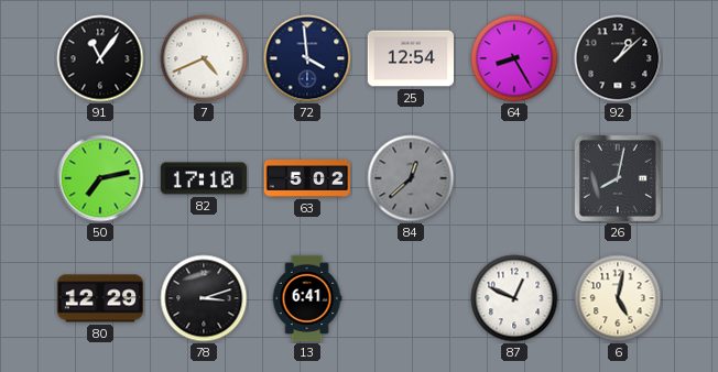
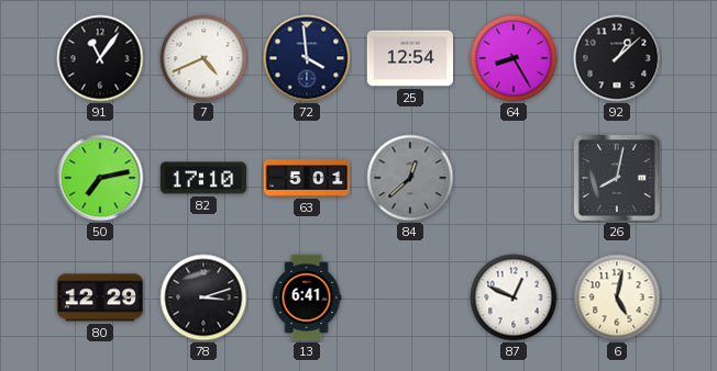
63: 5:02 -> 5:01 (307, 179)
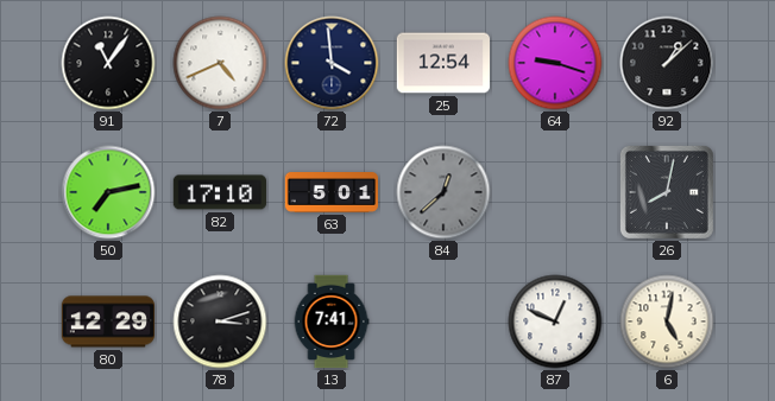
64: 8:25 -> 9:18 (555, 63)
13: 6:41 -> 7:41 (332, 322)
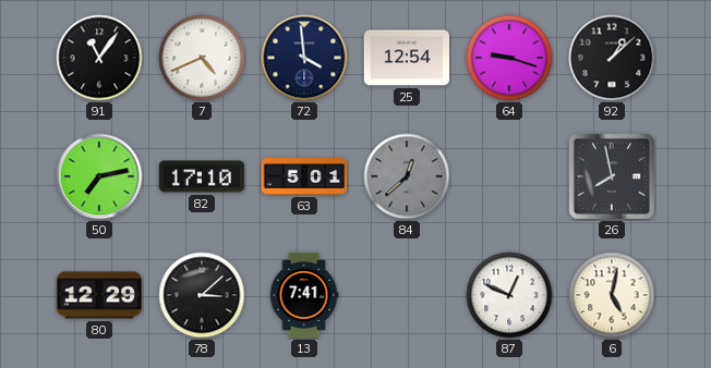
26: 8:02 -> 7:58 (612, 176)
78: 3:12 -> 3:08 (202, 295)
